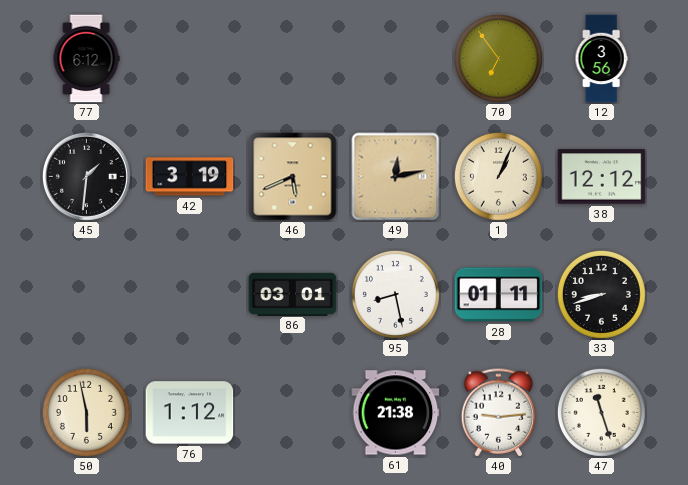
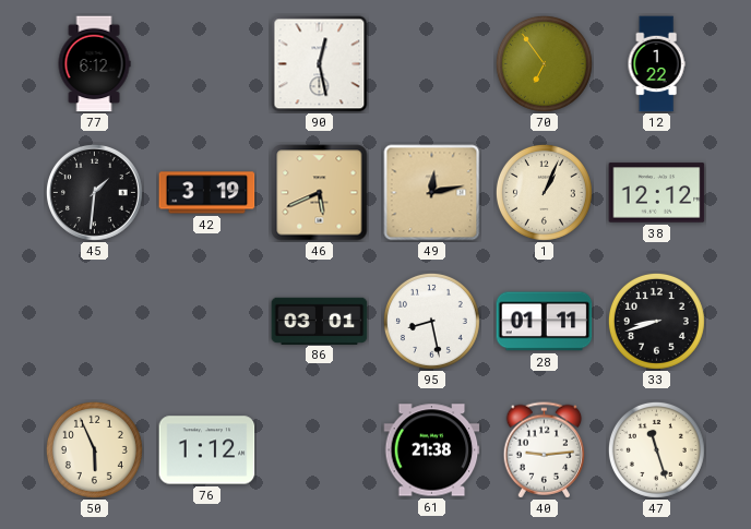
90: none -> 12:28 (320, 64)
12: 3:56 -> 1:22 (656, 64)
50: 5:58 -> 5:56 (94, 449)
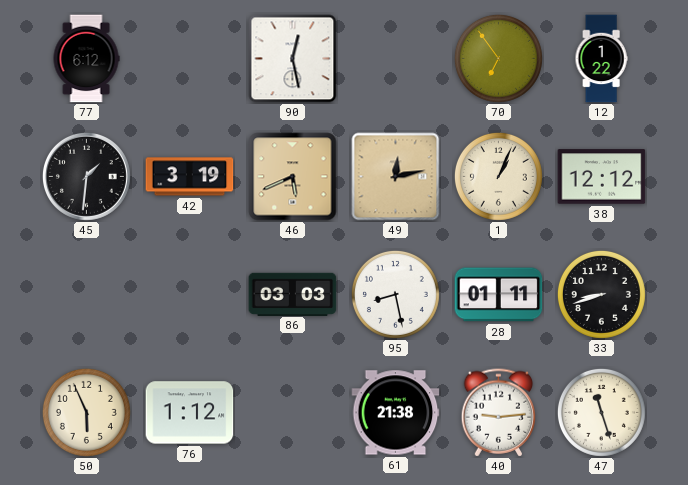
86: 03:01 -> 03:03 (293, 294)
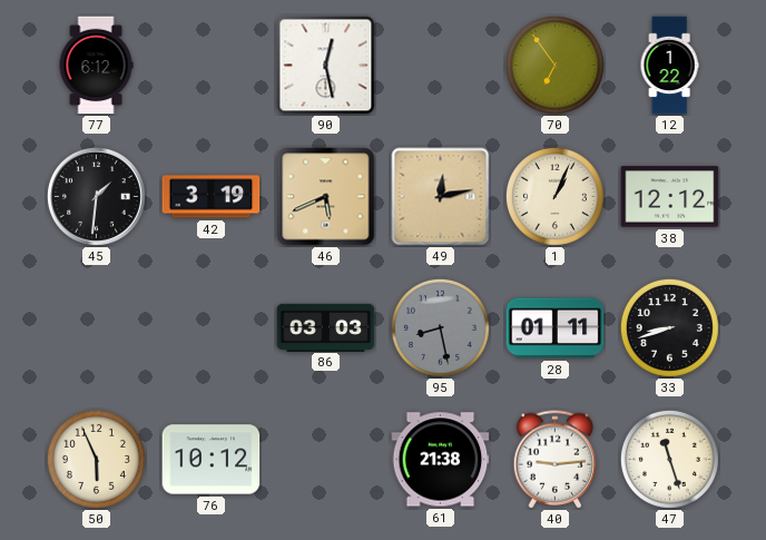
95 dial: white -> grey (440, 327)
76: 1:12 -> 10:12 (212, 460)
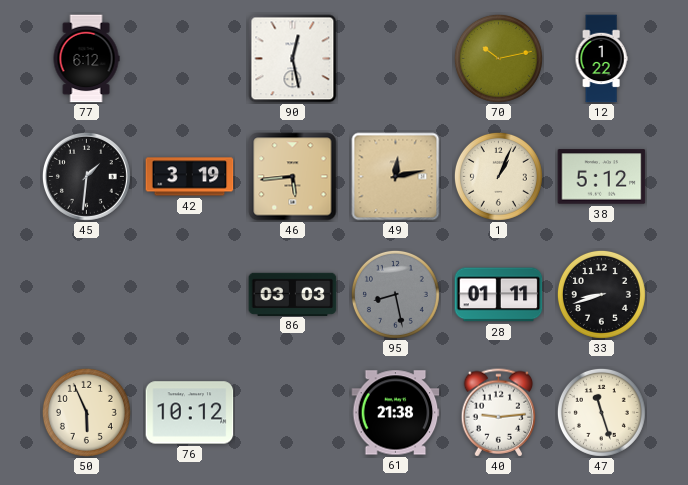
70: 6:54 -> 10:13 (498, 58)
46: 5:41 -> 5:44 (293, 177)
38: 12:12 -> 5:12 (602, 177)
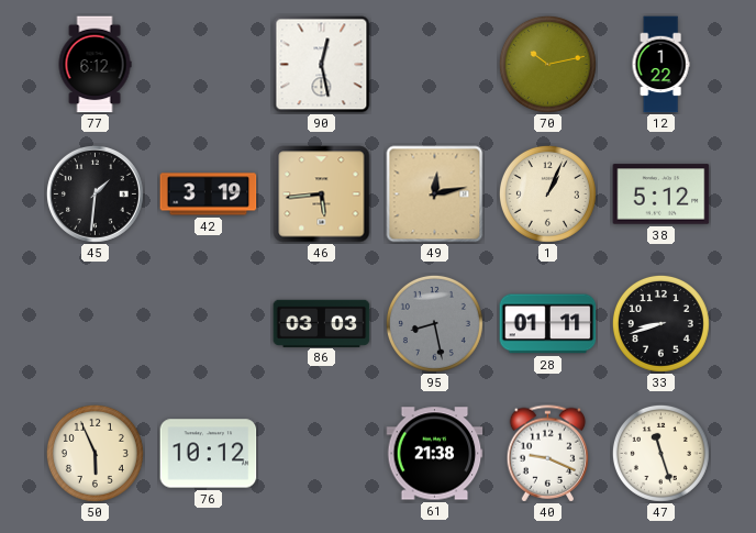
40: 9:14 -> 9:19 (548, 454)
